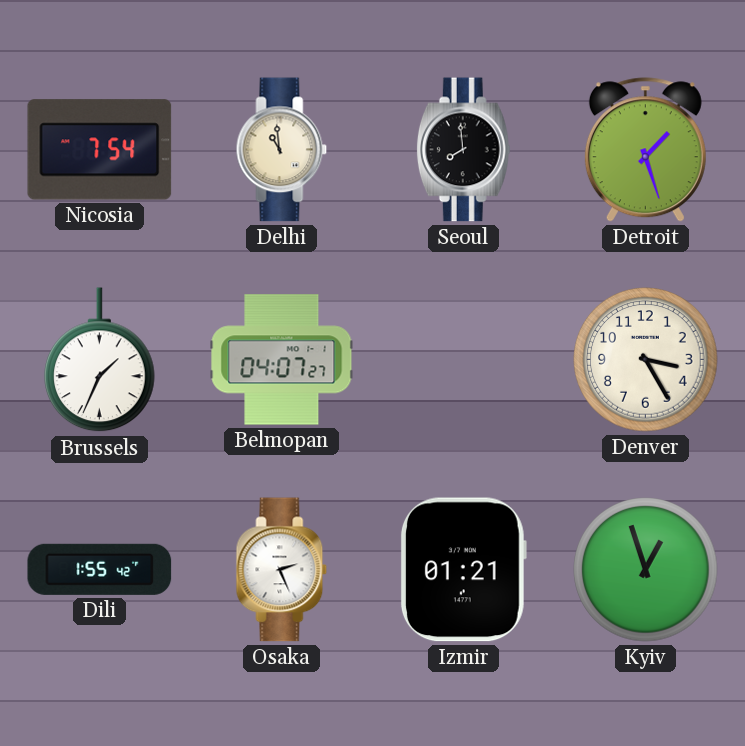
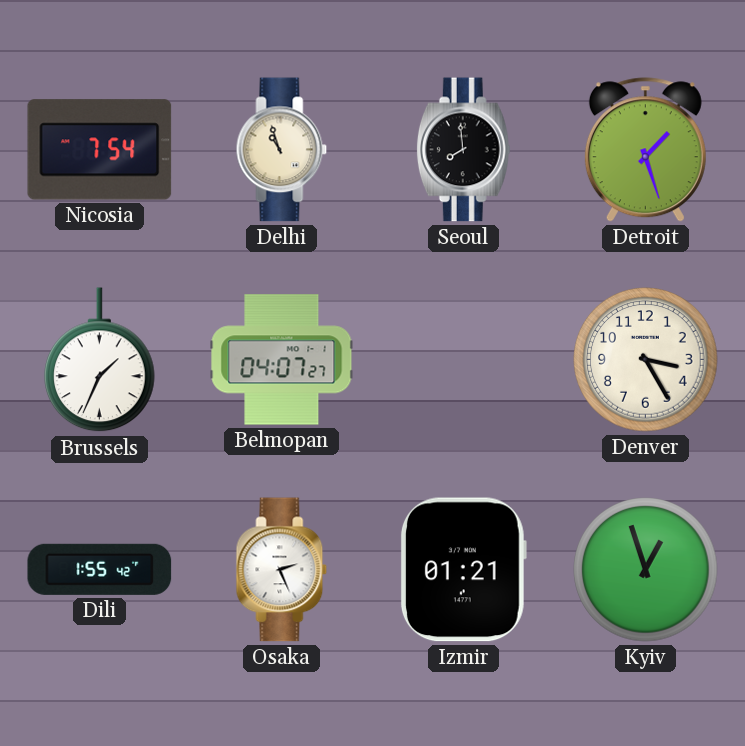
Delhi: 10:59 -> 10:57 (282, 150)
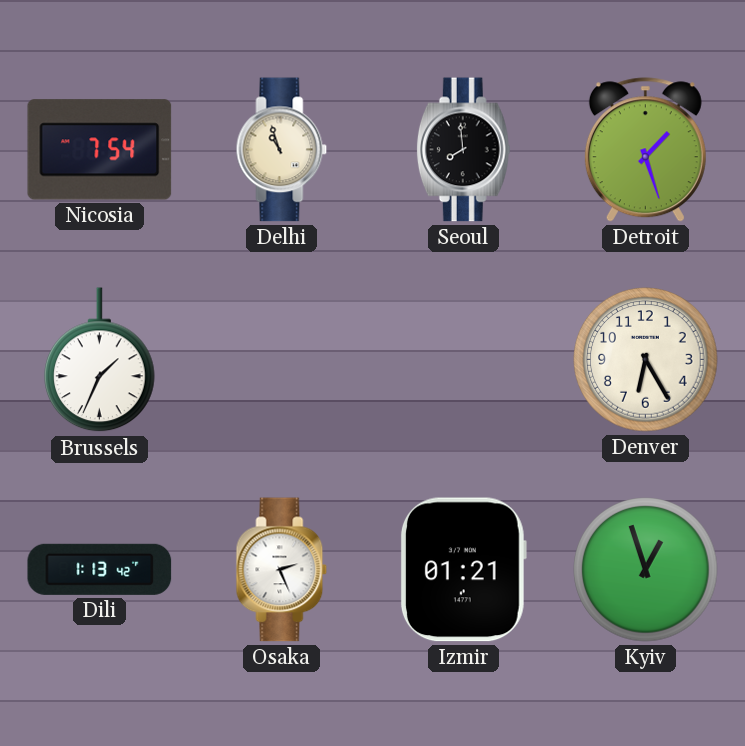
Belmopan: 04:07 -> none (282, 360)
Denver: 3:25 -> 6:25 (646, 360)
Dili: 1:55 -> 1:13 (100, 569)
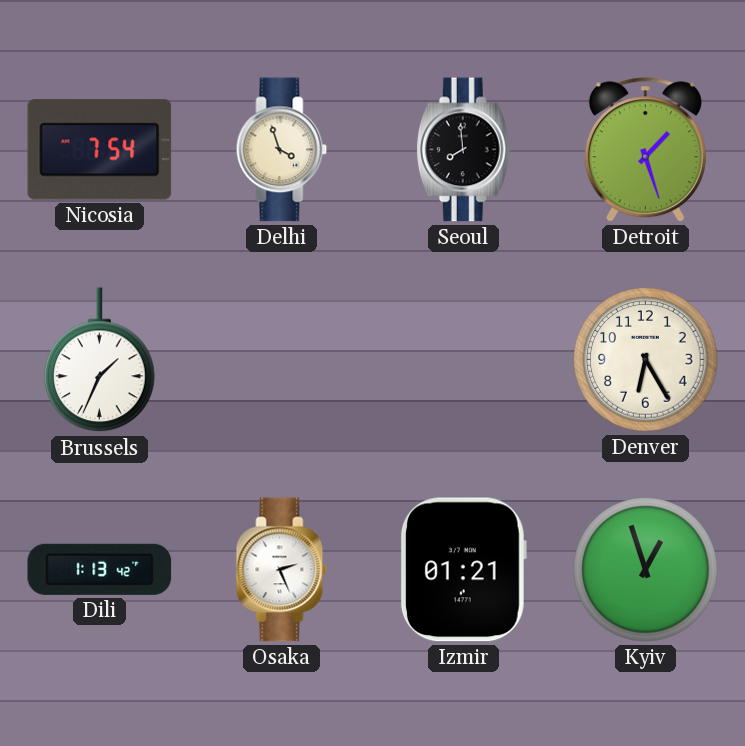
Delhi: 10:57 -> 3:57 (282, 150)
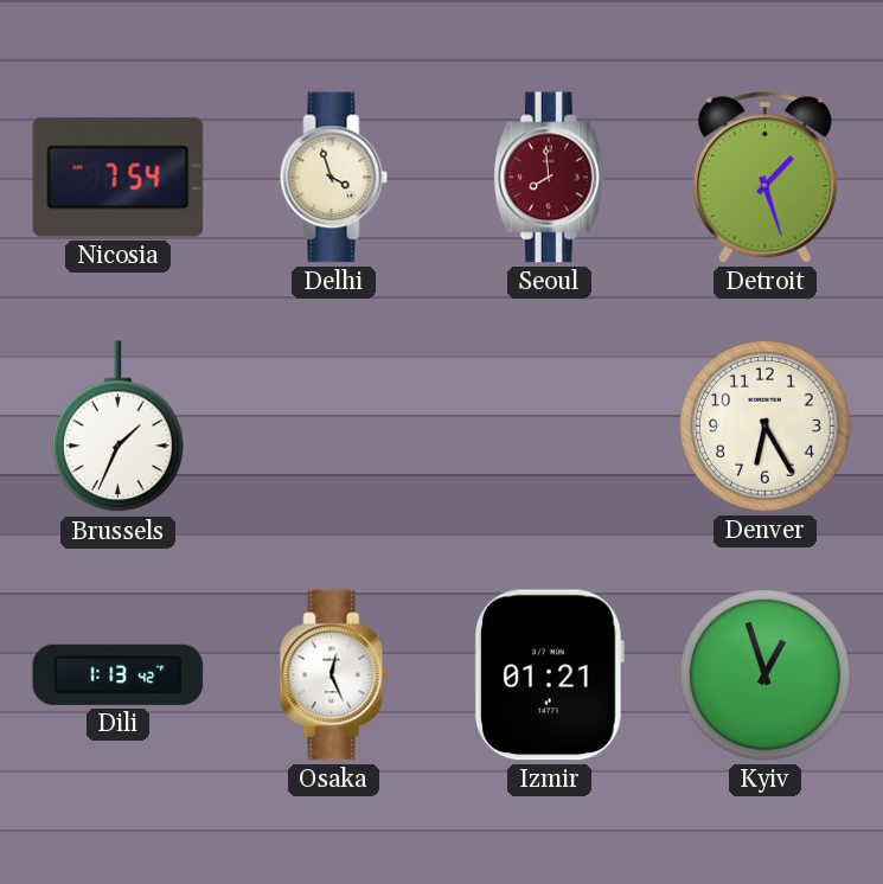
Seoul dial: black -> burgundy (549, 178)
Osaka: 2:26 -> 12:26 (334, 675)
